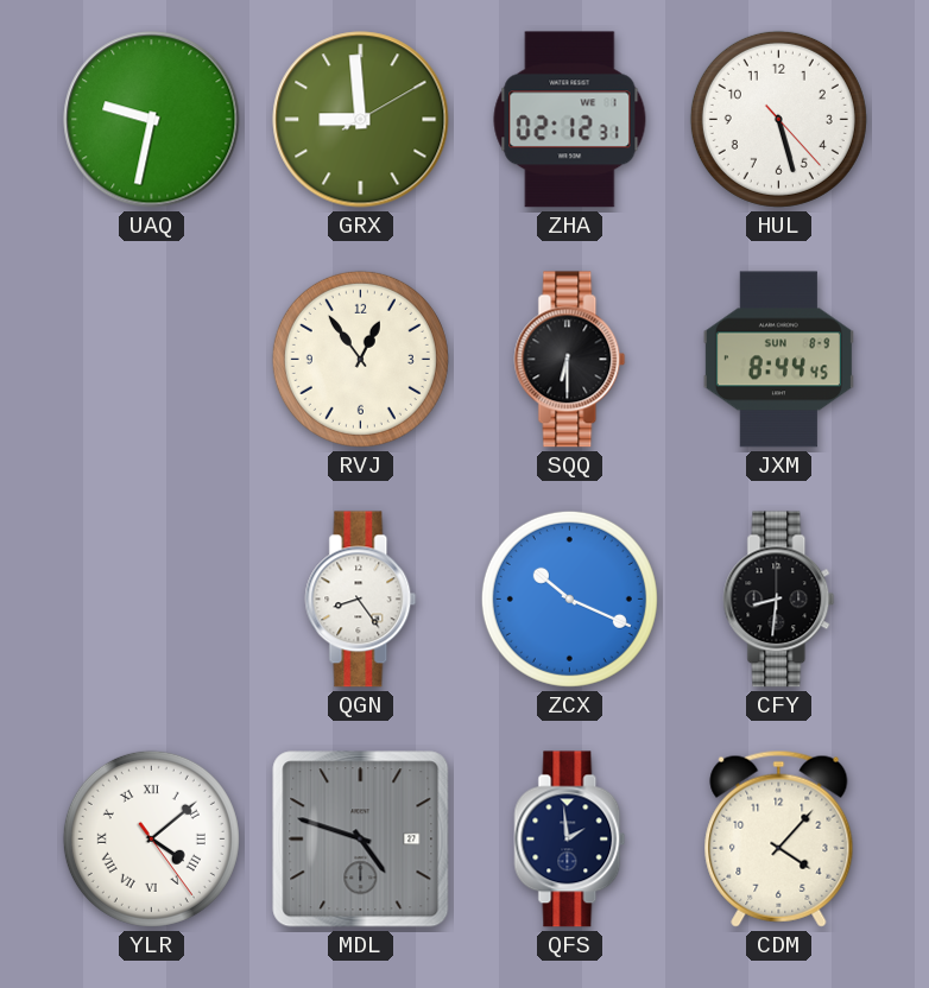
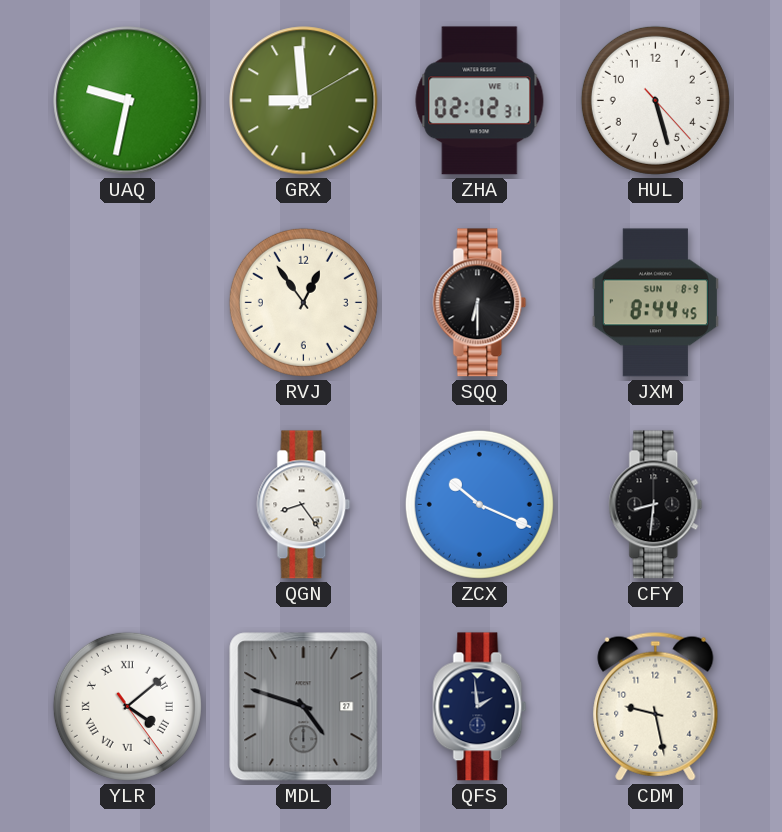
CDM: 4:07 -> 9:28 (656, 706)
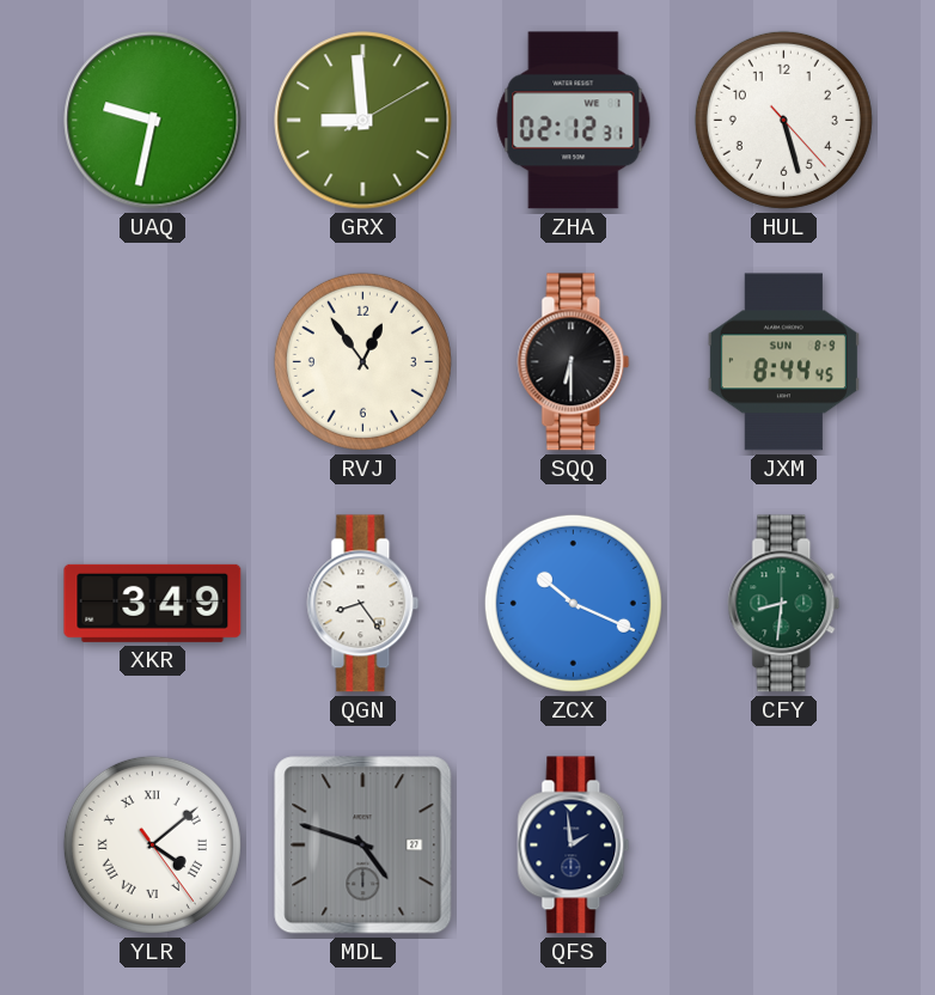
XKR: none -> 3:49 (153, 603)
CFY dial: black -> green (784, 604)
CDM: 9:28 -> none (656, 706)
